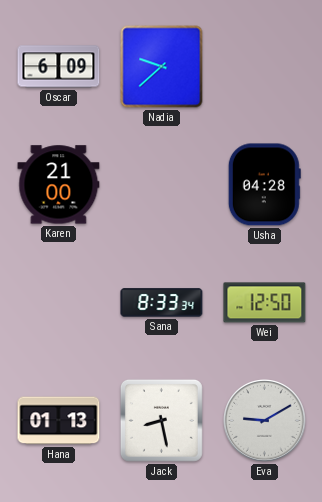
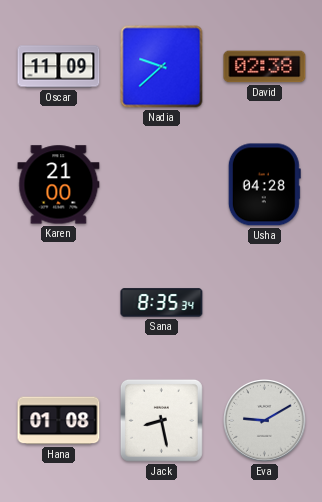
Oscar: 6:09 -> 11:09 (59, 67)
David: none -> 02:38 (265, 67)
Sana: 8:33 -> 8:35 (162, 303)
Wei: 12:50 -> none (265, 303)
Hana: 01:13 -> 01:08 (59, 421)
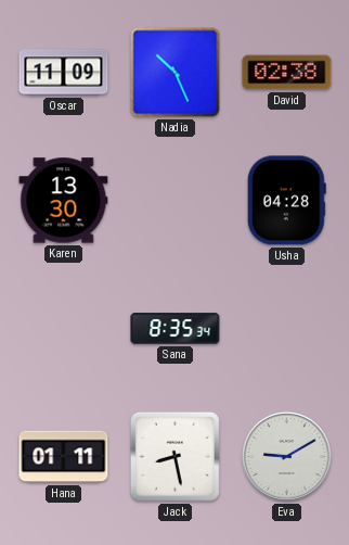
Nadia: 9:38 -> 10:26 (176, 73)
Karen: 21:00 -> 13:30 (64, 201)
Hana: 01:08 -> 01:11 (64, 457)
